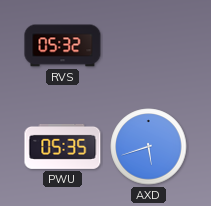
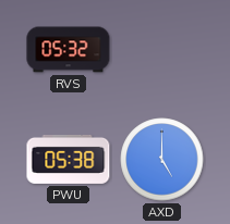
PWU: 05:35 -> 05:38 (69, 159)
AXD: 5:42 -> 5:00 (162, 160)
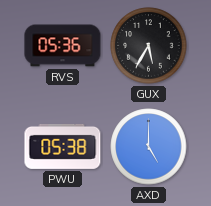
RVS: 05:32 -> 05:36 (63, 46)
GUX: none -> 5:35 (149, 46)
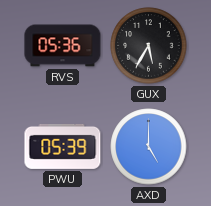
PWU: 05:38 -> 05:39 (63, 146)
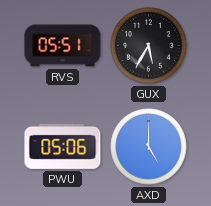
RVS: 05:36 -> 05:51 (63, 46)
PWU: 05:39 -> 05:06 (63, 146)
